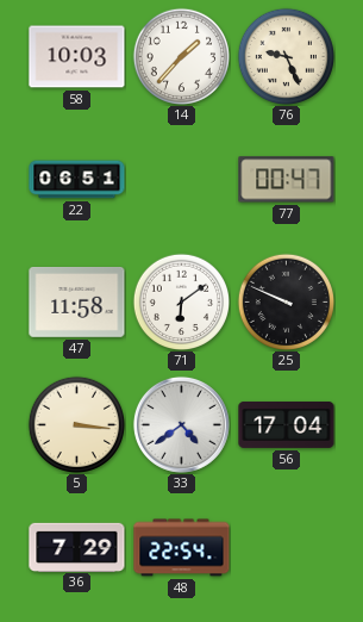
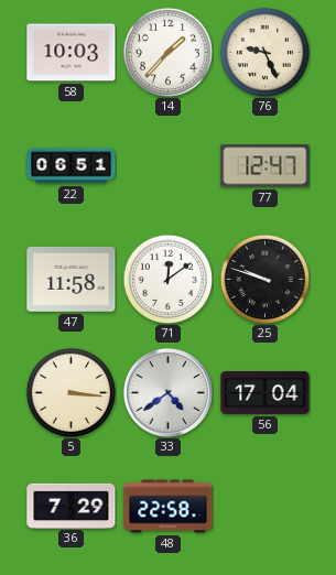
77: 00:47 -> 12:47 (265, 166)
71: 6:09 -> 12:09 (167, 279)
25: 9:49 -> 9:48 (264, 279)
48: 22:54 -> 22:58 (169, 507)
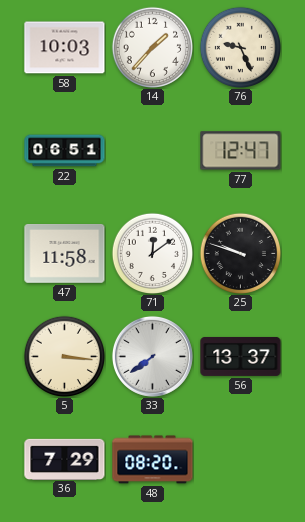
33: 4:39 -> 7:39 (152, 356)
56: 17:04 -> 13:37 (241, 356)
48: 22:58 -> 08:20 (153, 460)
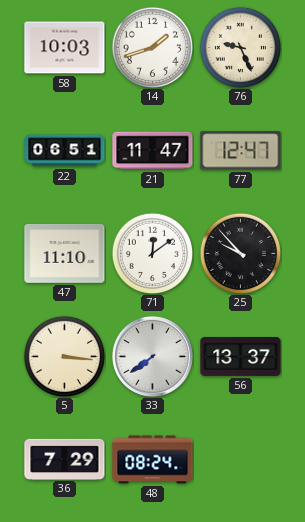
14: 1:37 -> 1:42 (152, 47)
21: none -> 11:47 (153, 151)
47: 11:58 -> 11:10 (65, 254)
25: 9:48 -> 9:53 (240, 253)
48: 08:20 -> 08:24 (153, 460)
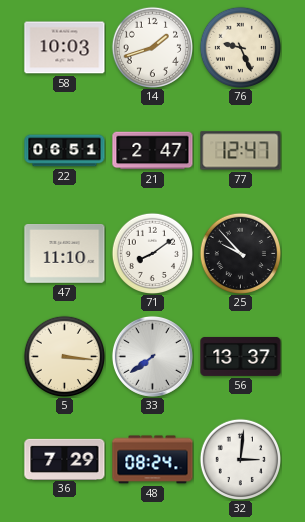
21: 11:47 -> 2:47 (153, 151)
71: 12:09 -> 8:09 (152, 253)
32: none -> 3:01 (240, 459)
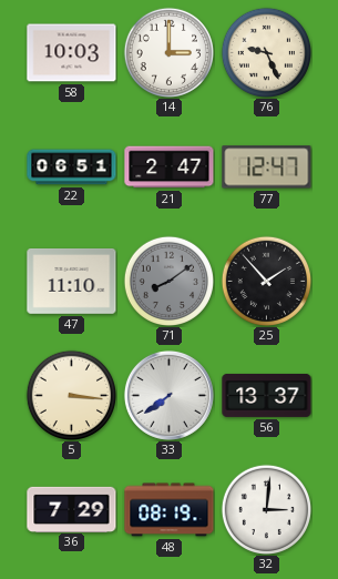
14: 1:42 -> 3:00 (168, 52)
71 dial: white -> grey (168, 281)
25: 9:53 -> 1:53 (266, 281)
48: 08:24 -> 08:19 (170, 510)
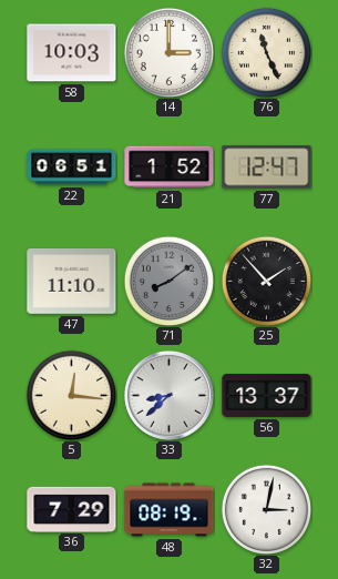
76: 9:26 -> 11:26 (266, 52)
21: 2:47 -> 1:52 (170, 167)
5: 3:16 -> 12:16 (71, 395)
33: 7:39 -> 8:38 (168, 395)
32: 3:01 -> 3:02 (266, 509)
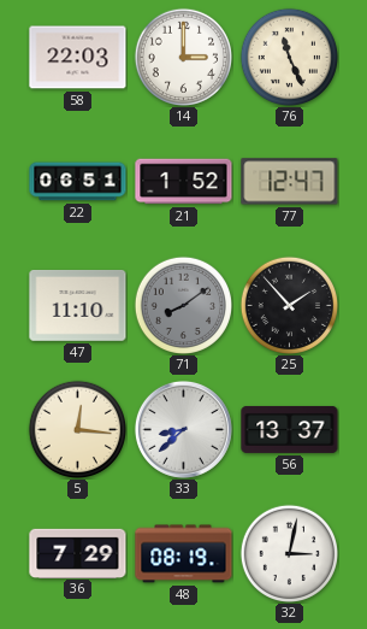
58: 10:03 -> 22:03 (78, 58)
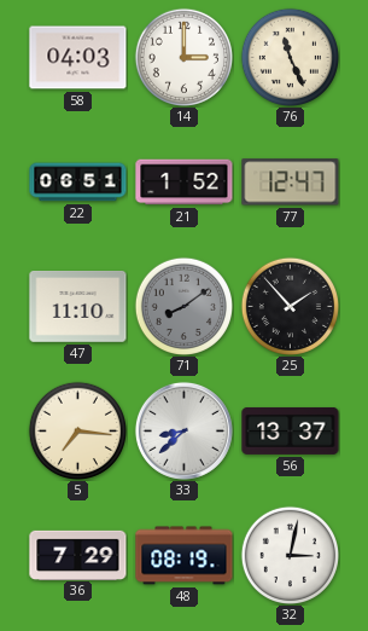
58: 22:03 -> 04:03 (78, 58)
5: 12:16 -> 7:16 (77, 430)
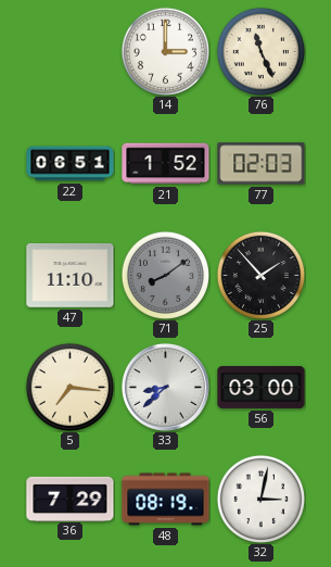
58: 04:03 -> none (78, 58)
77: 12:47 -> 02:03 (262, 164)
56: 13:37 -> 03:00 (262, 387)
